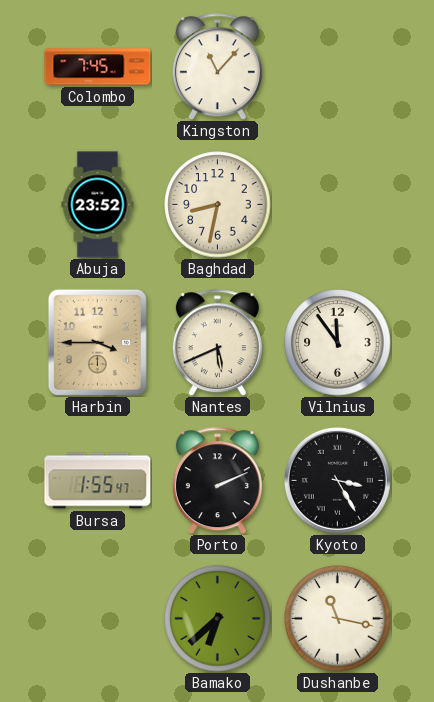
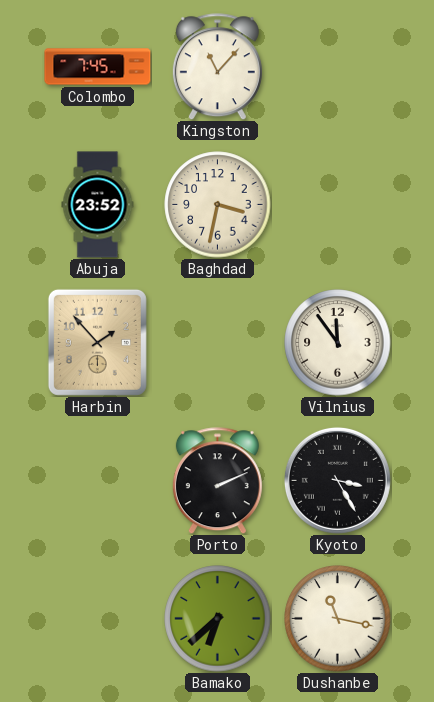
Baghdad: 8:32 -> 3:32 (218, 205)
Harbin: 3:45 -> 1:53 (97, 342)
Nantes: 5:41 -> none (217, 343)
Bursa: 1:55 -> none (98, 481)
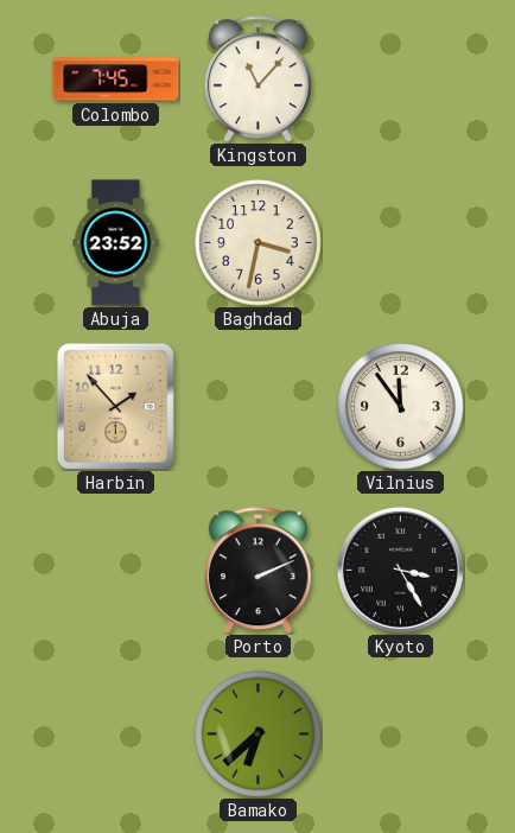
Dushanbe: 11:17 -> none (338, 619)
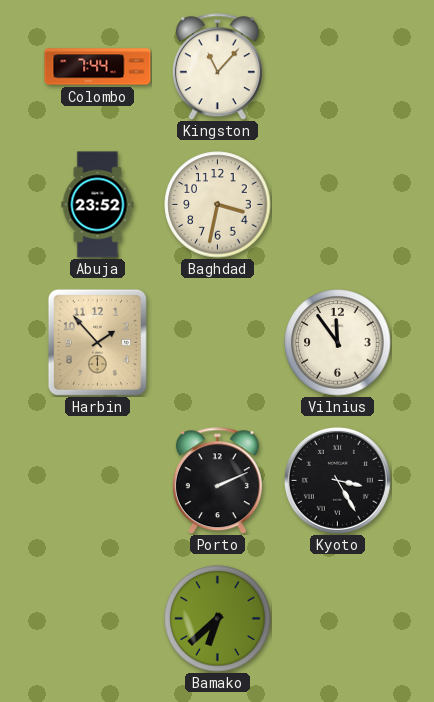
Colombo: 7:45 -> 7:44 (98, 67)
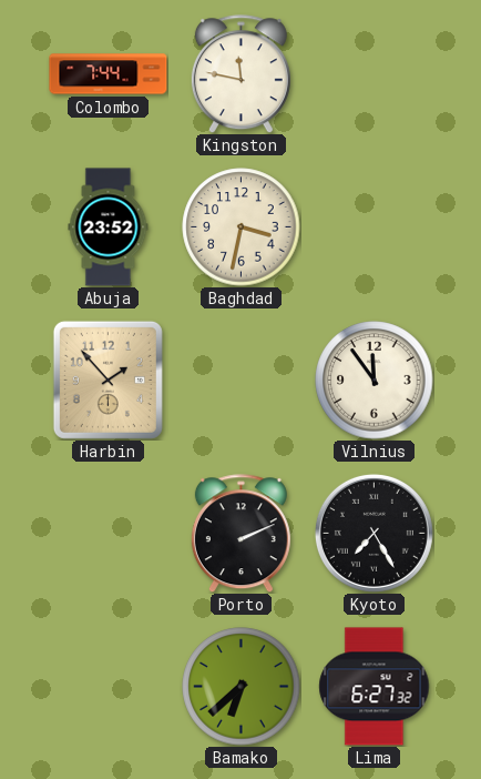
Kingston: 11:07 -> 11:47 (240, 74)
Kyoto: 3:25 -> 7:25 (373, 533)
Lima: none -> 6:27 (375, 687)
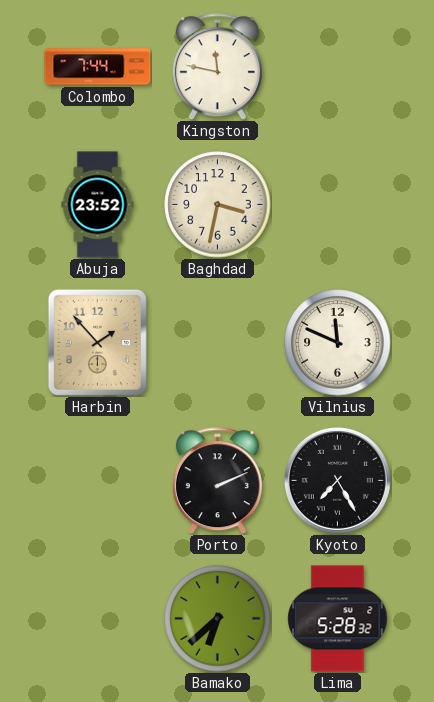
Vilnius: 11:54 -> 11:49 (338, 343)
Lima: 6:27 -> 5:28 (338, 619)
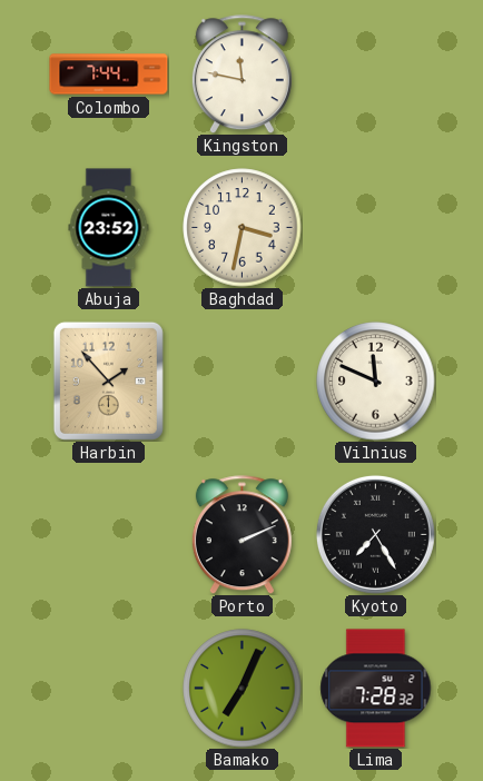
Bamako: 6:38 -> 7:04 (243, 689)
Lima: 5:28 -> 7:28 (376, 689)
